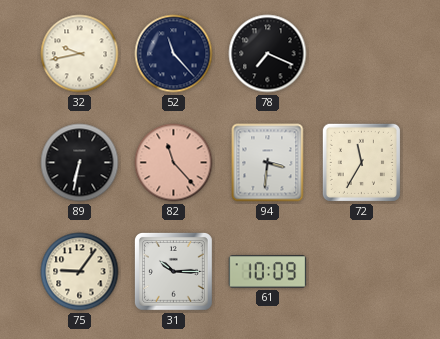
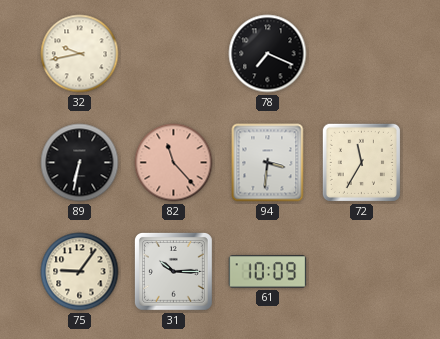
52: 11:23 -> none (174, 54)
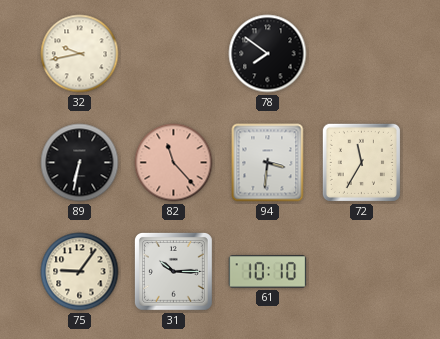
78: 7:19 -> 7:51 (268, 54)
61: 10:09 -> 10:10 (268, 272)
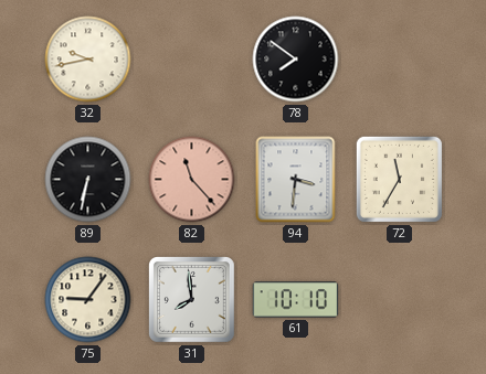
31: 10:15 -> 7:59 (192, 300)
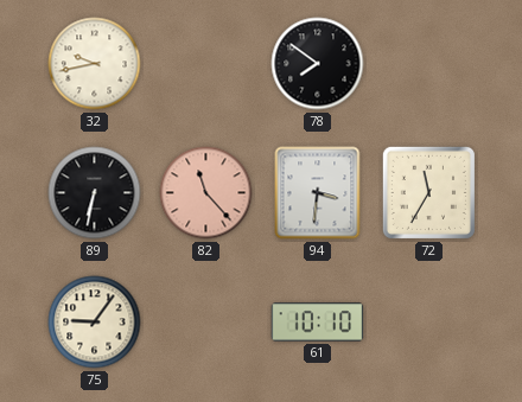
31: 7:59 -> none (192, 300)
